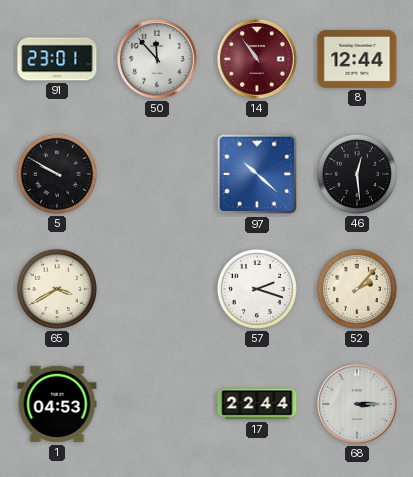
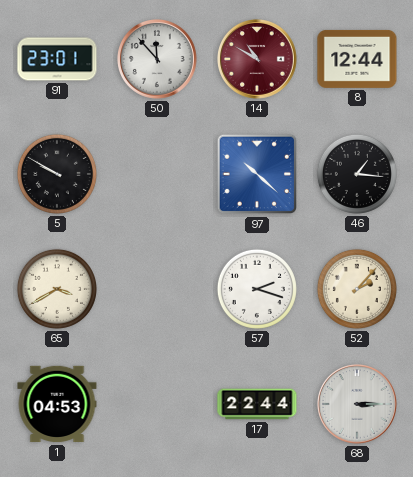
14: 10:54 -> 10:50 (258, 60)
46: 12:29 -> 1:16 (357, 174)
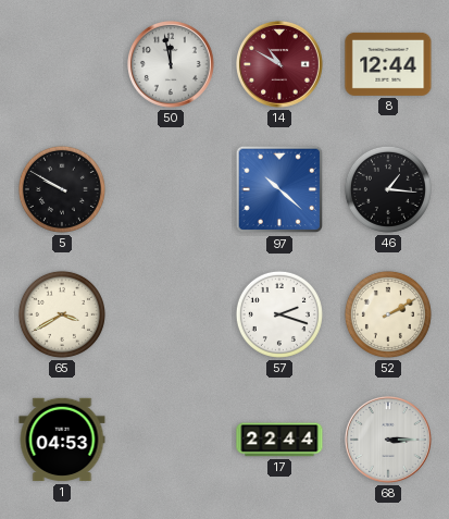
91: 23:01 -> none (57, 59)
50: 11:53 -> 11:58 (172, 65)
52: 2:07 -> 2:10 (388, 314)
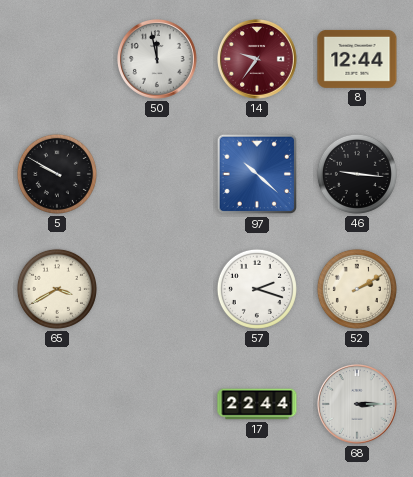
14: 10:50 -> 9:36 (258, 60)
46: 1:16 -> 9:16 (357, 174)
1: 04:53 -> none (62, 440)
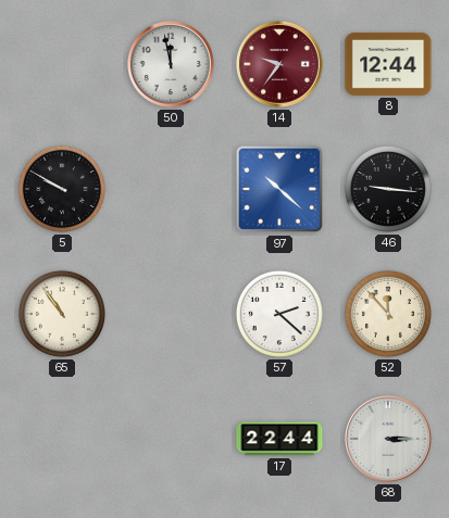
65: 3:40 -> 10:54 (62, 314)
57: 2:18 -> 2:22 (279, 314)
52: 2:10 -> 11:53 (388, 314)
